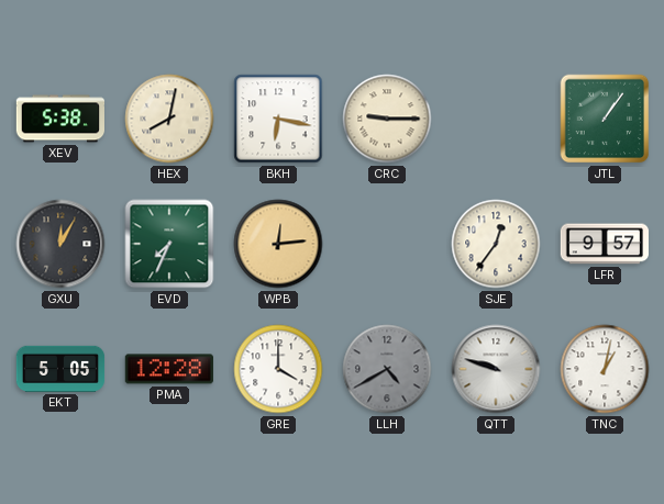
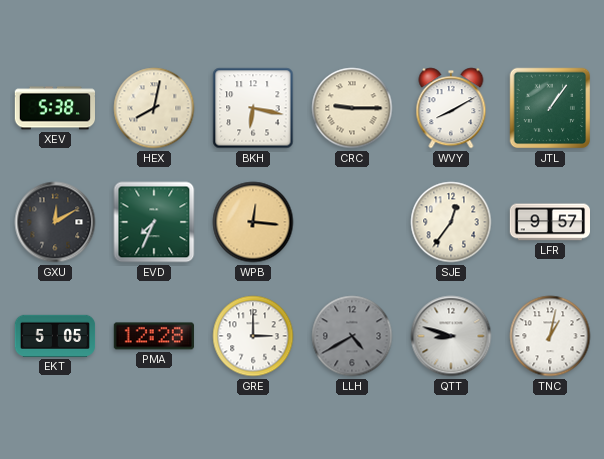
WVY: none -> 8:10 (451, 108)
GXU: 12:05 -> 12:10 (55, 222)
WPB: 12:14 -> 12:16 (253, 222)
GRE: 4:00 -> 3:00 (253, 336)
QTT: 9:48 -> 8:48 (451, 336)
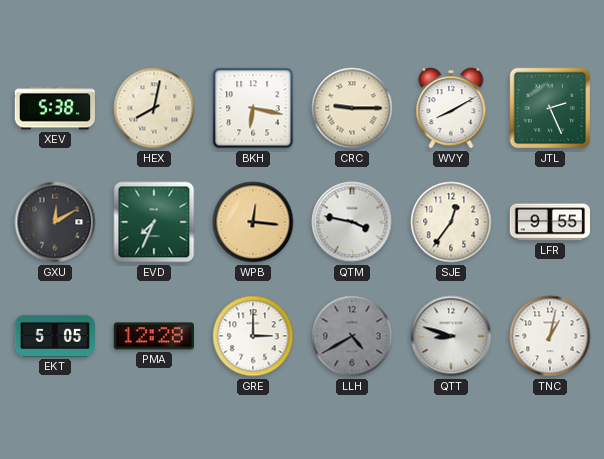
JTL: 1:06 -> 2:26 (550, 108)
QTM: none -> 3:47 (352, 222)
LFR: 9:57 -> 9:55 (549, 222)
